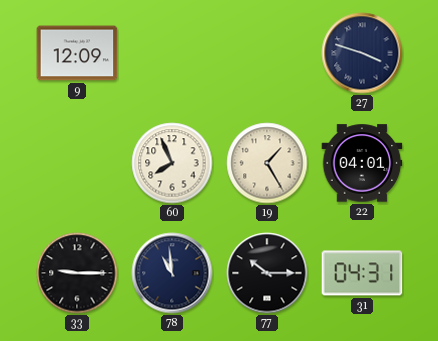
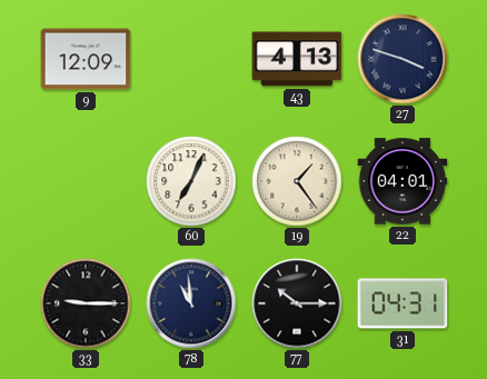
43: none -> 4:13 (297, 59)
60: 7:56 -> 7:04 (191, 181)
19: 1:25 -> 1:24 (297, 181)
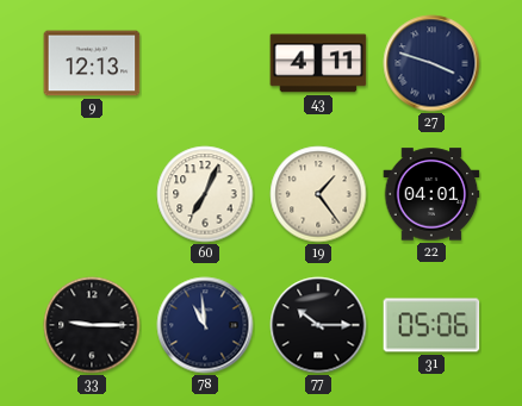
9: 12:09 -> 12:13 (92, 63)
43: 4:13 -> 4:11 (318, 63)
31: 04:31 -> 05:06 (431, 325)
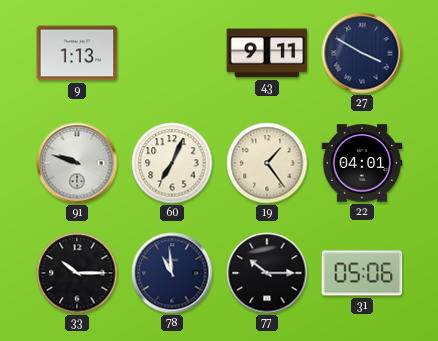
9: 12:13 -> 1:13 (77, 53)
43: 4:11 -> 9:11 (267, 53)
27: 3:48 -> 3:50 (362, 53)
91: none -> 9:48 (77, 163)
33: 9:15 -> 10:15 (77, 273)
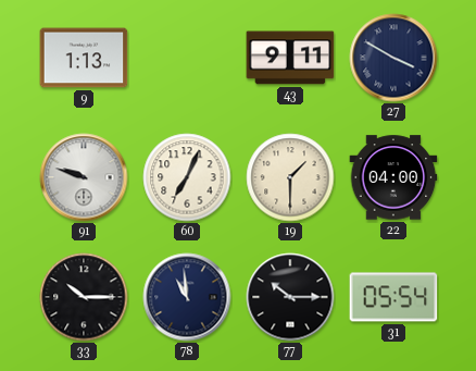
19: 1:24 -> 1:30 (290, 177)
22: 04:01 -> 04:00 (393, 177)
31: 05:06 -> 05:54 (393, 297)
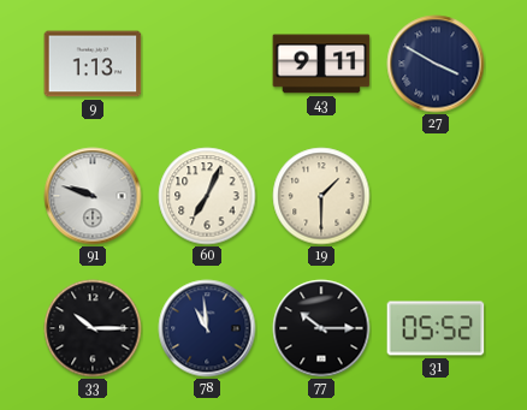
22: 04:00 -> none (393, 177)
31: 05:54 -> 05:52 (436, 328)
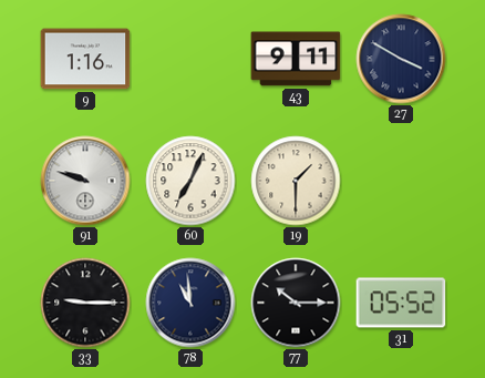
9: 1:13 -> 1:16 (85, 59)
33: 10:15 -> 9:15 (85, 303)
